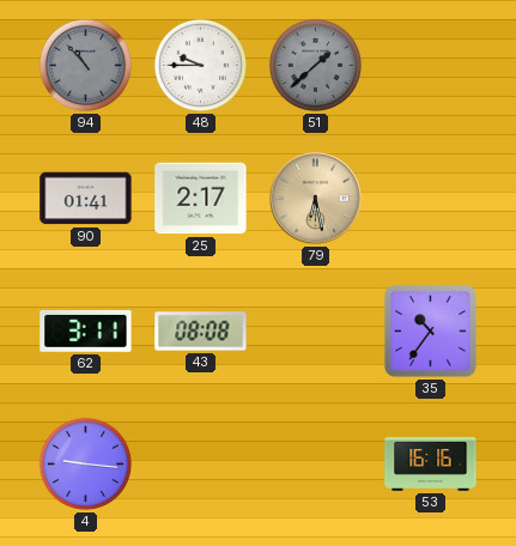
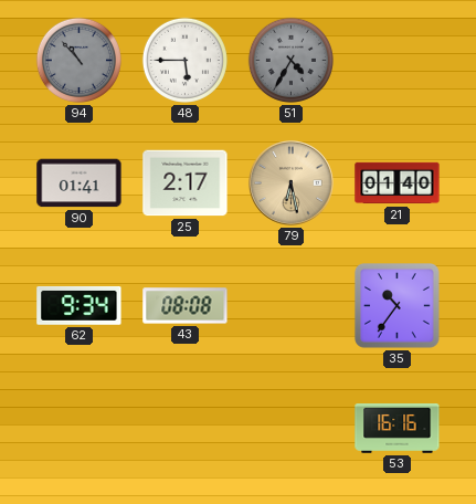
48: 9:45 -> 5:45 (184, 60)
51: 1:38 -> 4:35 (290, 60)
21: none -> 01:40 (398, 183)
62: 3:11 -> 9:34 (80, 306)
4: 9:16 -> none (85, 463)
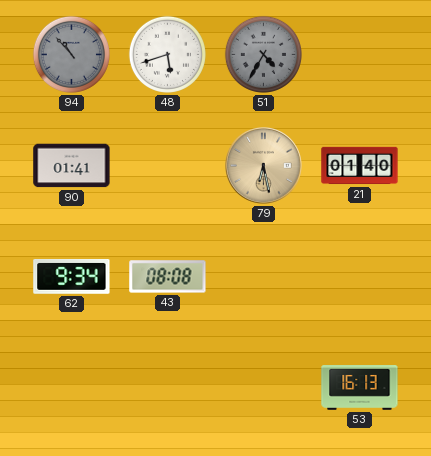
48: 5:45 -> 5:42 (167, 54)
25: 2:17 -> none (186, 183)
35: 10:36 -> none (398, 306)
53: 16:16 -> 16:13 (360, 388)
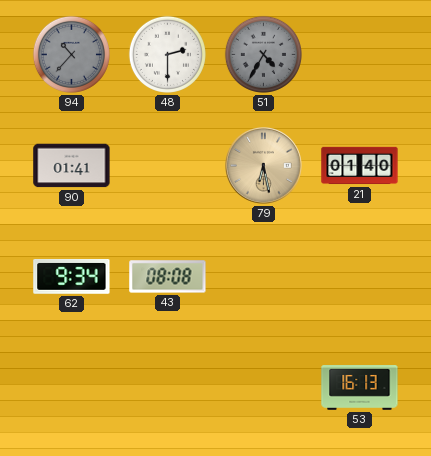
94: 10:53 -> 10:37 (71, 54)
48: 5:42 -> 2:30 (167, 54)
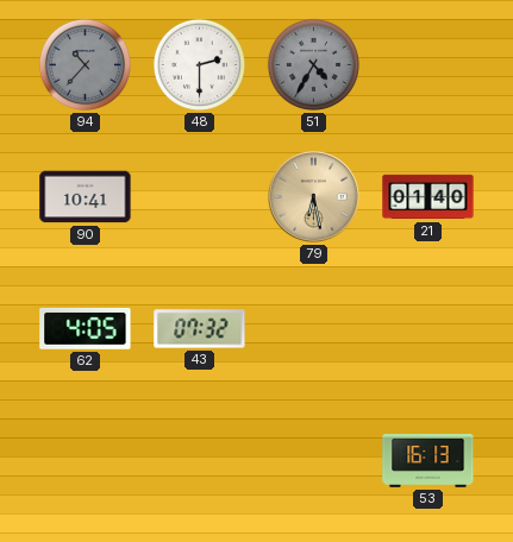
90: 01:41 -> 10:41 (86, 197)
62: 9:34 -> 4:05 (86, 329)
43: 08:08 -> 07:32 (200, 329)
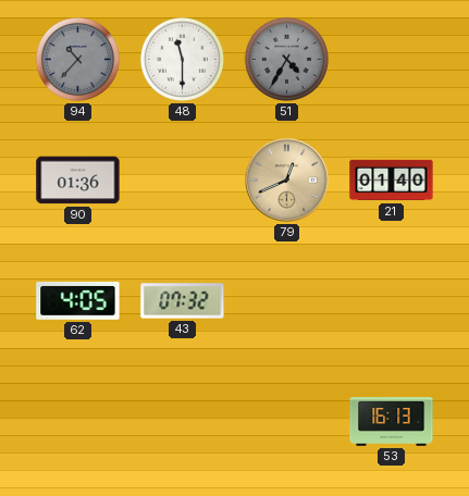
48: 2:30 -> 11:30 (182, 59)
90: 10:41 -> 01:36 (78, 181)
79: 6:28 -> 12:41 (287, 181)
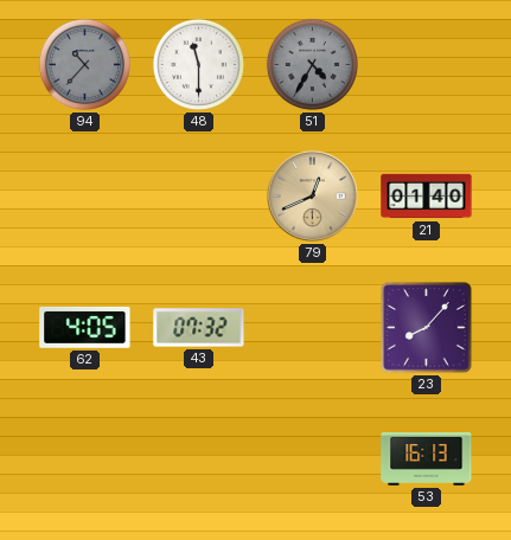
90: 01:36 -> none (78, 181)
23: none -> 8:07 (427, 328)
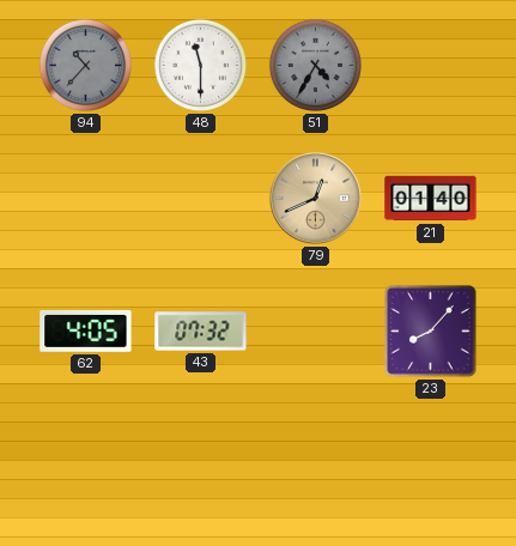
53: 16:13 -> none (427, 459)
